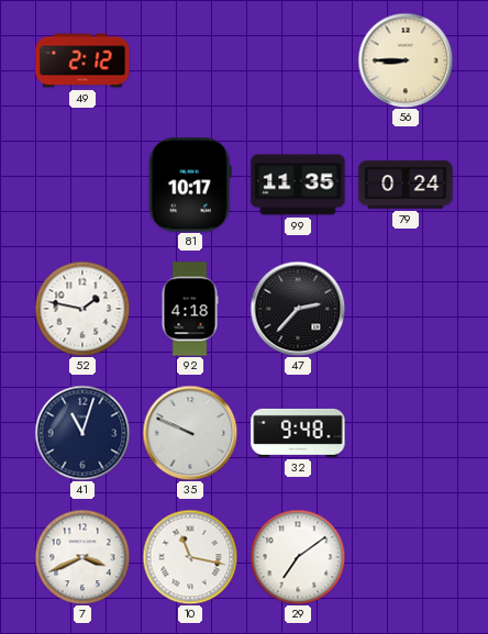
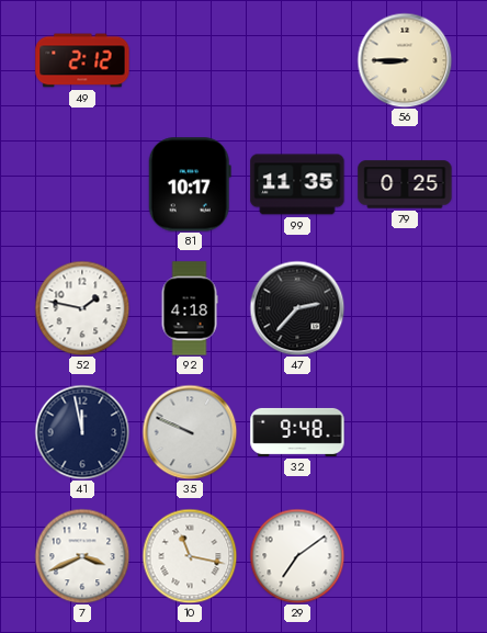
79: 0:24 -> 0:25 (405, 184)
41: 11:03 -> 11:58 (82, 432)
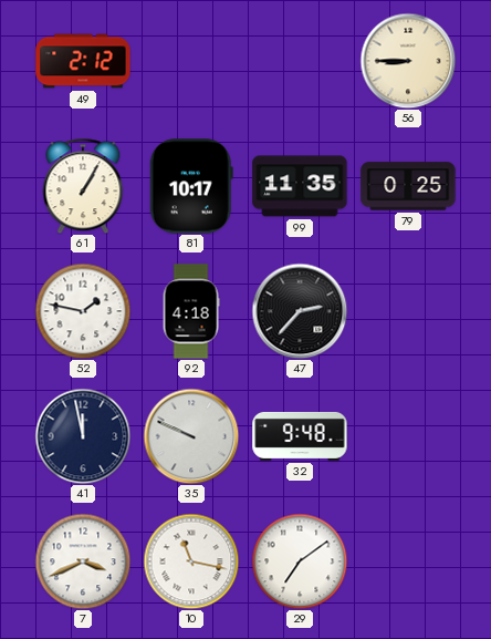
61: none -> 1:05 (83, 186)
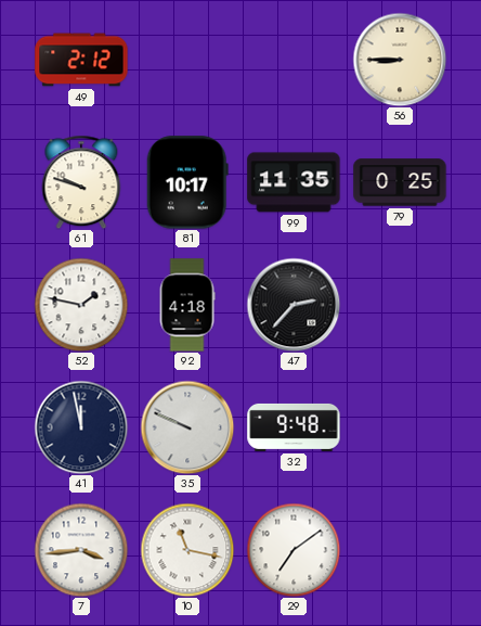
61: 1:05 -> 9:48 (81, 182)
7: 3:41 -> 3:44 (81, 550)
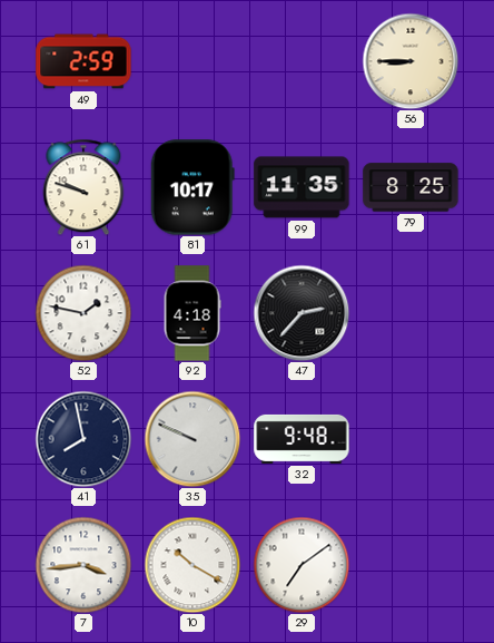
49: 2:12 -> 2:59 (83, 61)
79: 0:25 -> 8:25 (411, 187)
41: 11:58 -> 7:58 (83, 439)
10: 11:17 -> 10:20 (192, 565)
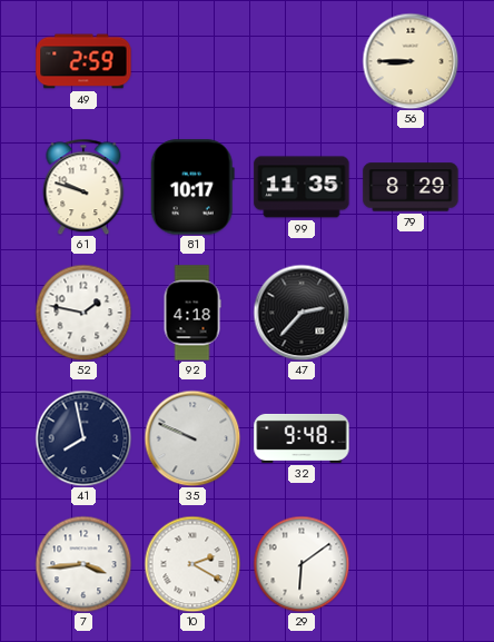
79: 8:25 -> 8:29 (411, 187)
10: 10:20 -> 2:20 (192, 564)
29: 7:09 -> 6:09 (302, 564)
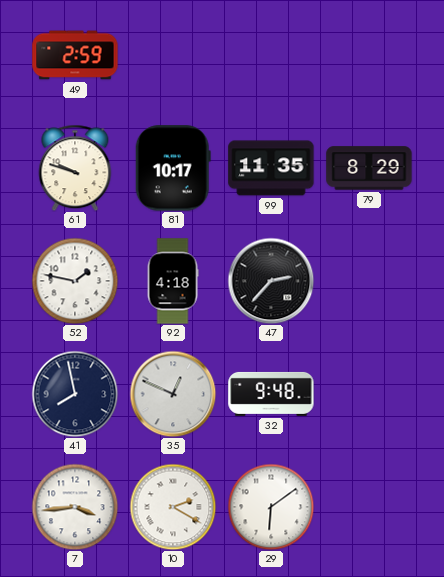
56: 8:45 -> none (411, 61)
35: 9:49 -> 12:49 (173, 394)
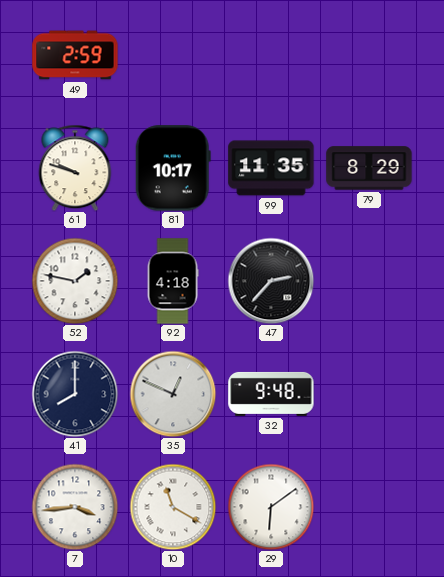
41: 7:58 -> 8:00 (75, 394)
10: 2:20 -> 11:20 (173, 507)
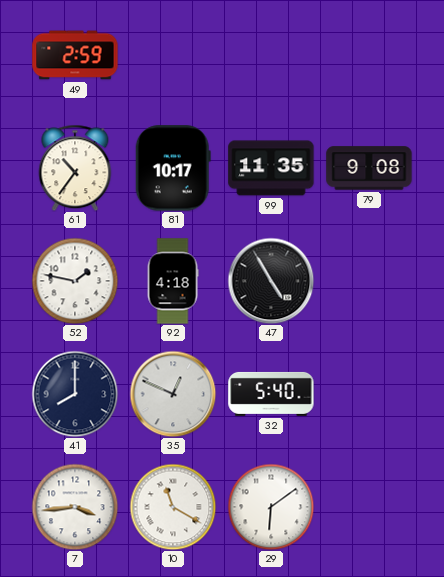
61: 9:48 -> 10:36 (75, 168)
79: 8:29 -> 9:08 (369, 168)
47: 2:37 -> 4:55 (271, 281)
32: 9:48 -> 5:40 (271, 394)
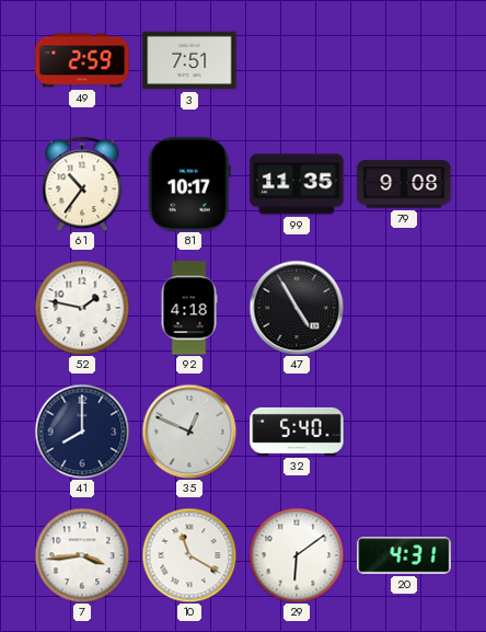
3: none -> 7:51 (189, 60)
20: none -> 4:31 (404, 555)
